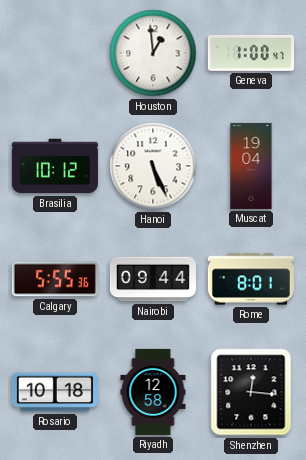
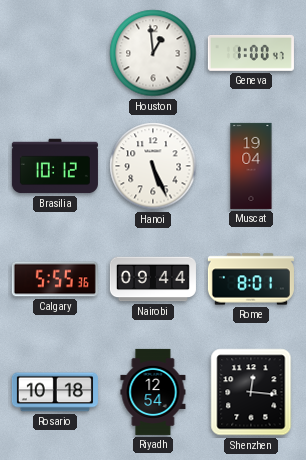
Riyadh: 12:58 -> 12:54 (153, 392)
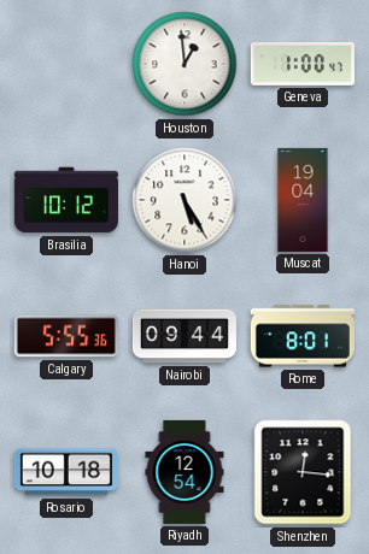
Hanoi: 5:26 -> 5:25 (184, 200)
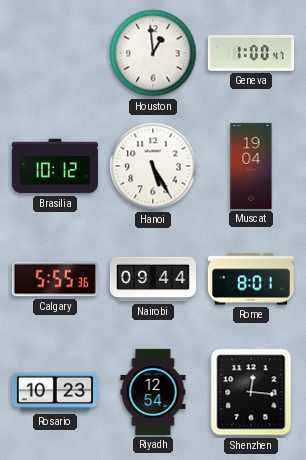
Rosario: 10:18 -> 10:23 (55, 392)
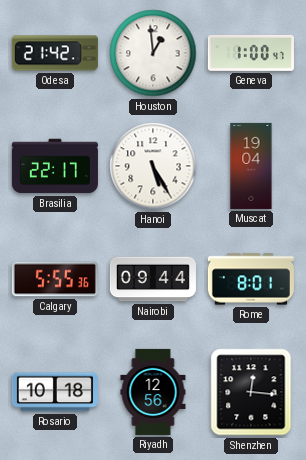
Odesa: none -> 21:42 (55, 53)
Brasilia: 10:12 -> 22:17 (55, 166)
Rosario: 10:23 -> 10:18 (55, 392)
Riyadh: 12:54 -> 12:56 (153, 392)
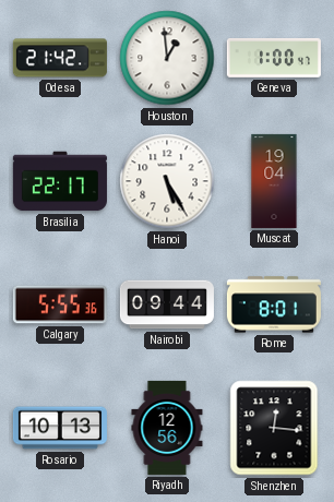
Rosario: 10:18 -> 10:13 (60, 428)
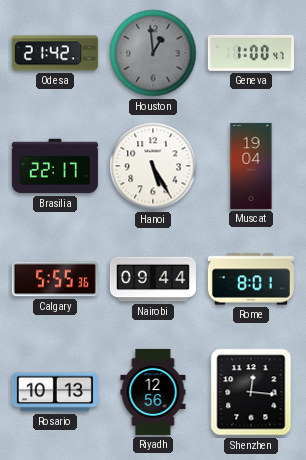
Houston dial: white -> grey (153, 53)
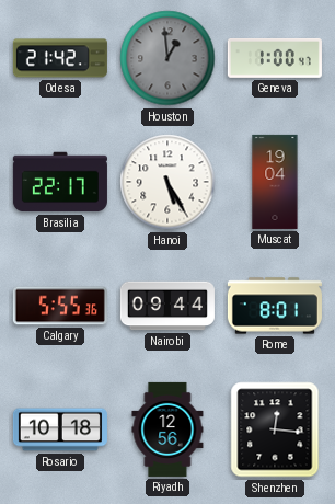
Rosario: 10:13 -> 10:18 (60, 429)
